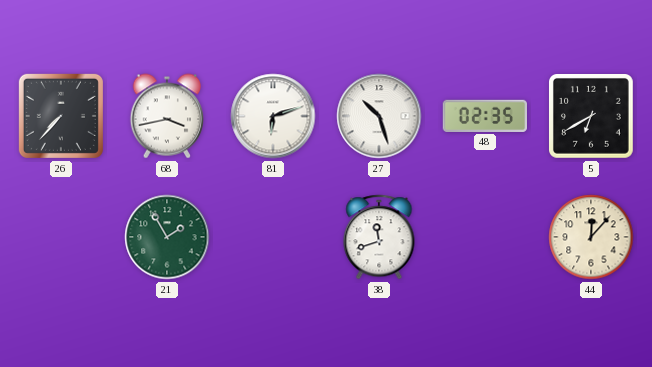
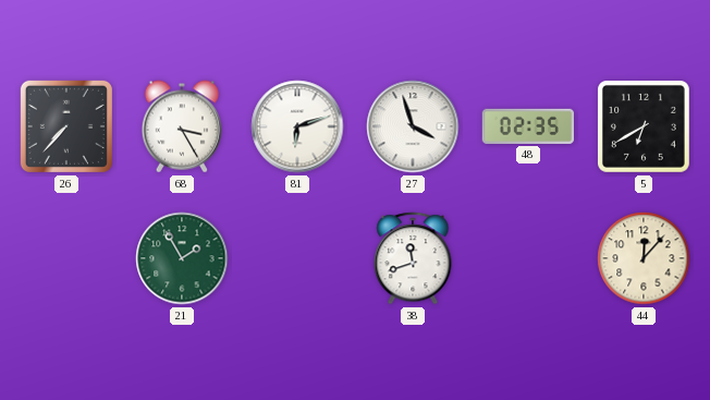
68: 3:43 -> 3:25 (181, 126)
27: 10:27 -> 3:57 (413, 126)
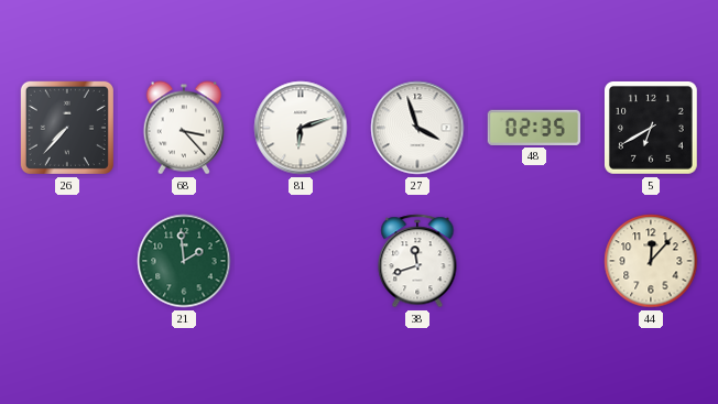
68: 3:25 -> 3:23 (183, 128)
21: 1:55 -> 1:59 (184, 261)
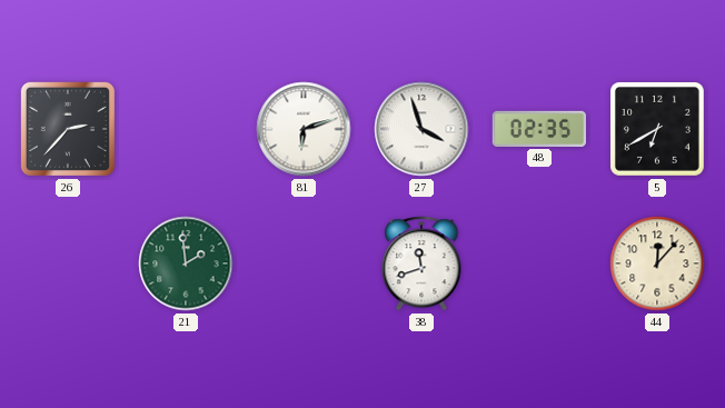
26: 7:37 -> 2:37 (68, 129)
68: 3:23 -> none (183, 128)
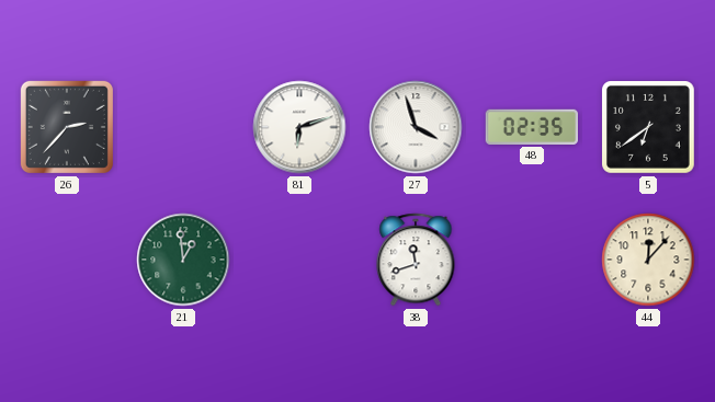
5: 6:40 -> 6:39 (649, 128)
21: 1:59 -> 12:59 (183, 260)
